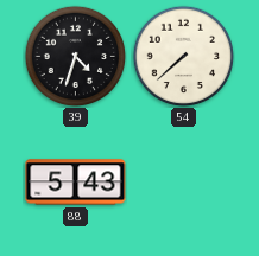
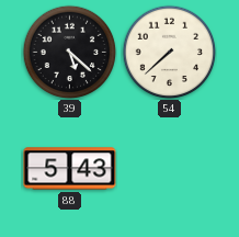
39: 4:33 -> 5:22 (69, 52)
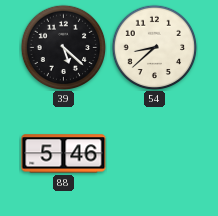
54: 7:38 -> 8:38 (154, 47)
88: 5:43 -> 5:46 (64, 154)
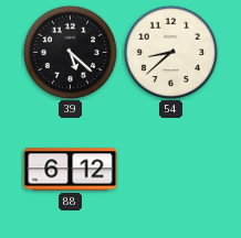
88: 5:46 -> 6:12 (71, 170)
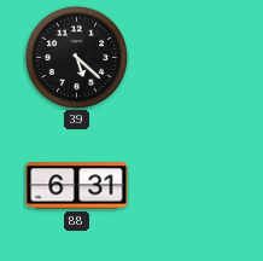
54: 8:38 -> none (170, 52)
88: 6:12 -> 6:31 (77, 186)
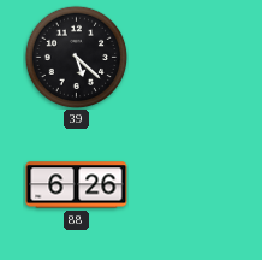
88: 6:31 -> 6:26 (77, 185)
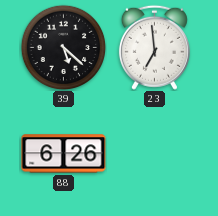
23: none -> 6:59 (154, 47)
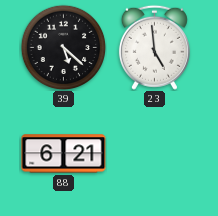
23: 6:59 -> 4:59 (154, 47)
88: 6:26 -> 6:21 (64, 154)
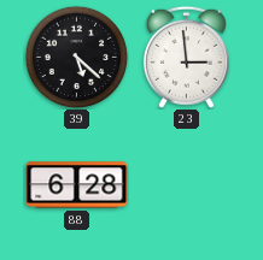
23: 4:59 -> 2:59 (186, 57)
88: 6:21 -> 6:28 (77, 185)
